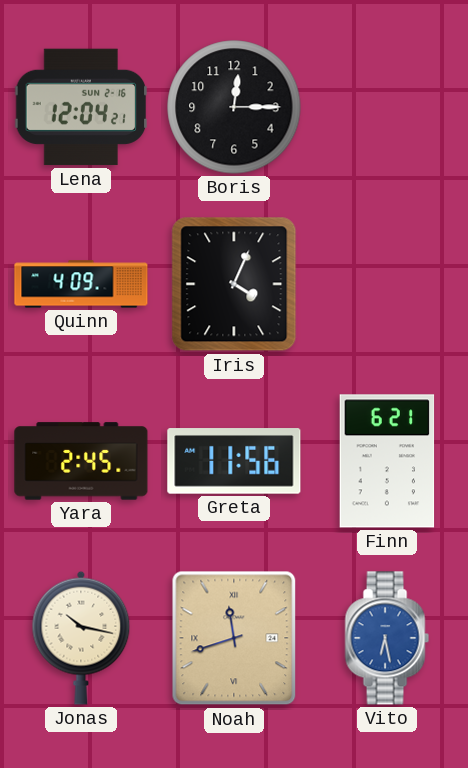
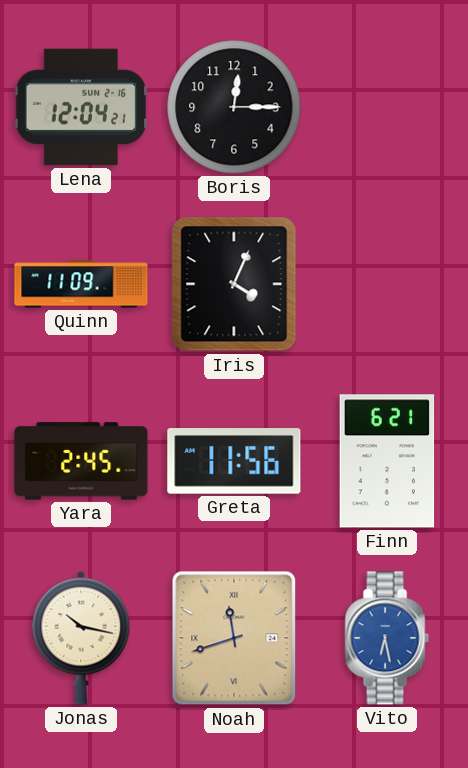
Quinn: 4:09 -> 11:09 (81, 284)
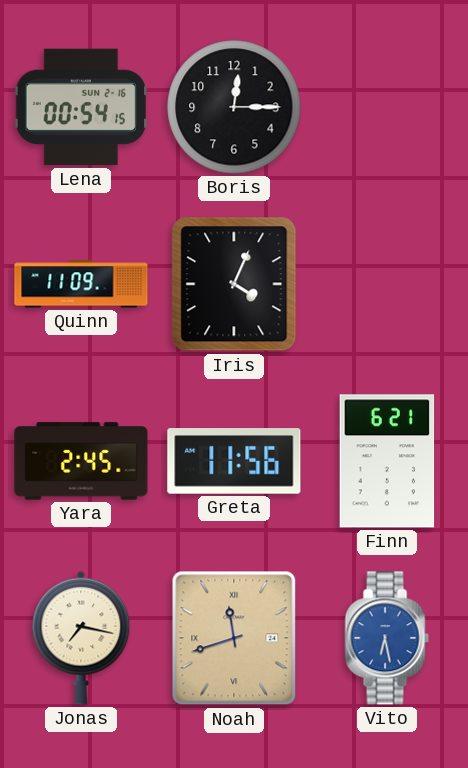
Lena: 12:04 -> 00:54 (81, 107)
Jonas: 10:17 -> 7:17 (81, 638)
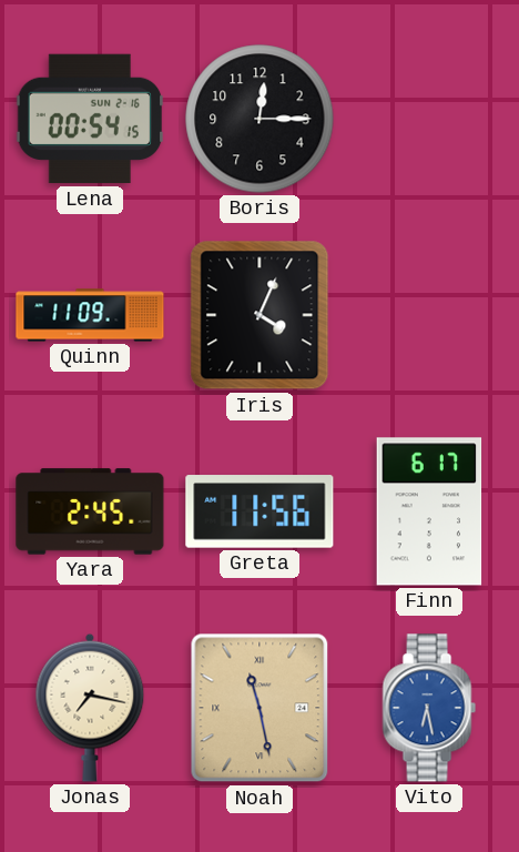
Finn: 6:21 -> 6:17 (429, 511)
Noah: 11:42 -> 11:28 (259, 708)
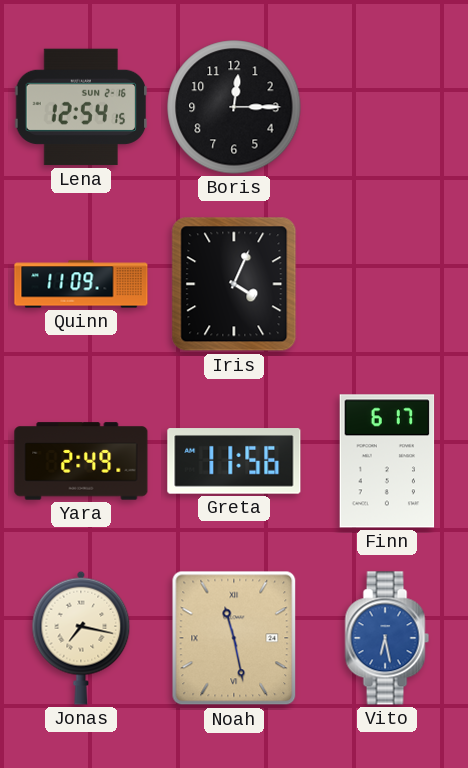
Lena: 00:54 -> 12:54 (81, 107)
Yara: 2:45 -> 2:49 (81, 461)
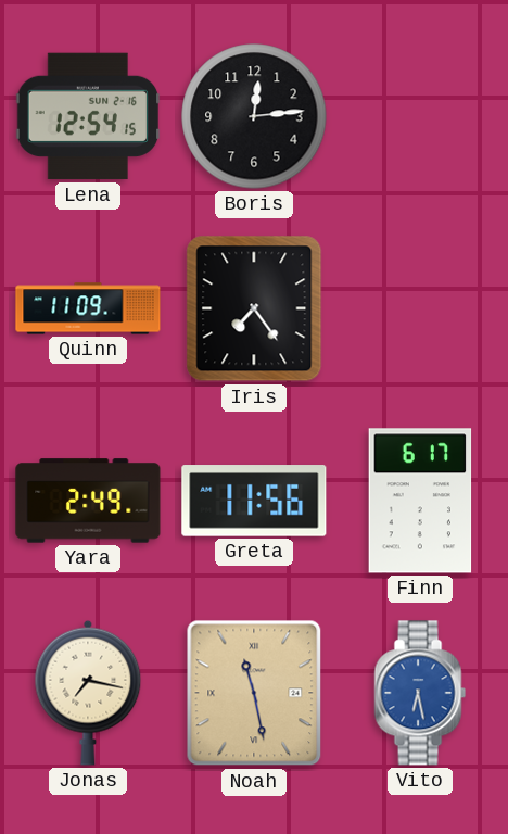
Boris: 12:15 -> 12:14 (254, 116)
Iris: 4:04 -> 7:24 (254, 308)
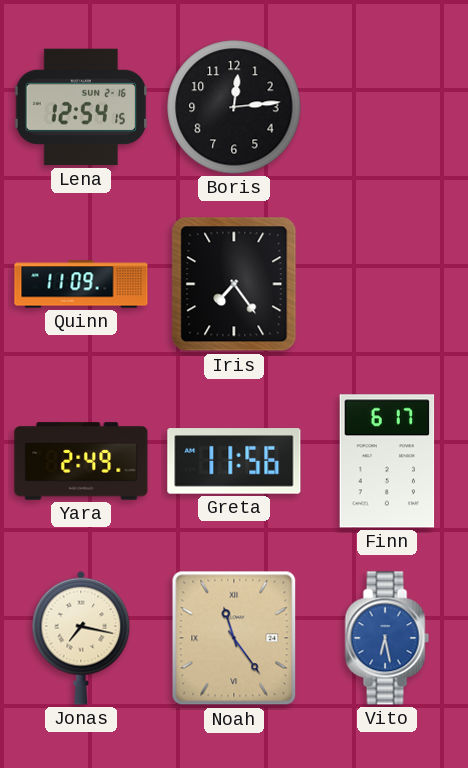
Noah: 11:28 -> 11:24 (234, 638)
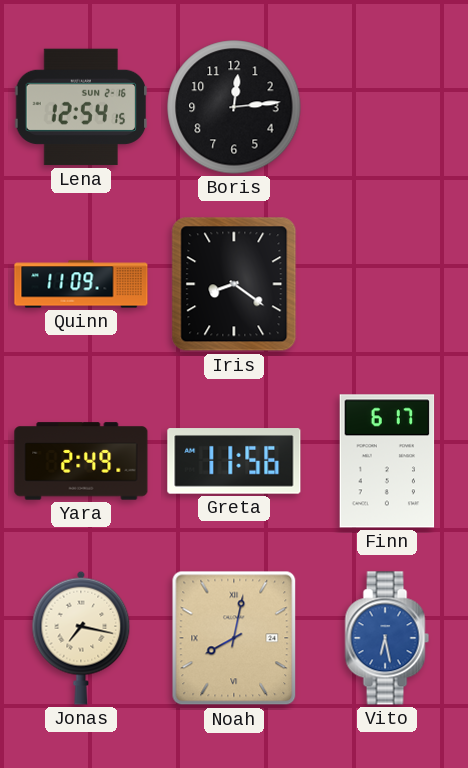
Iris: 7:24 -> 8:21 (234, 284)
Noah: 11:24 -> 8:02 (234, 638)
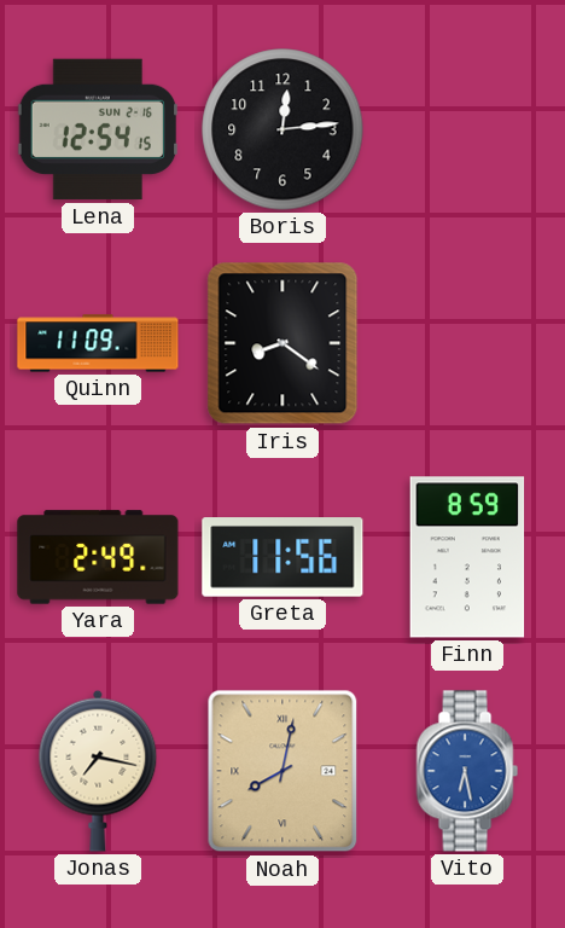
Finn: 6:17 -> 8:59 (467, 557)
